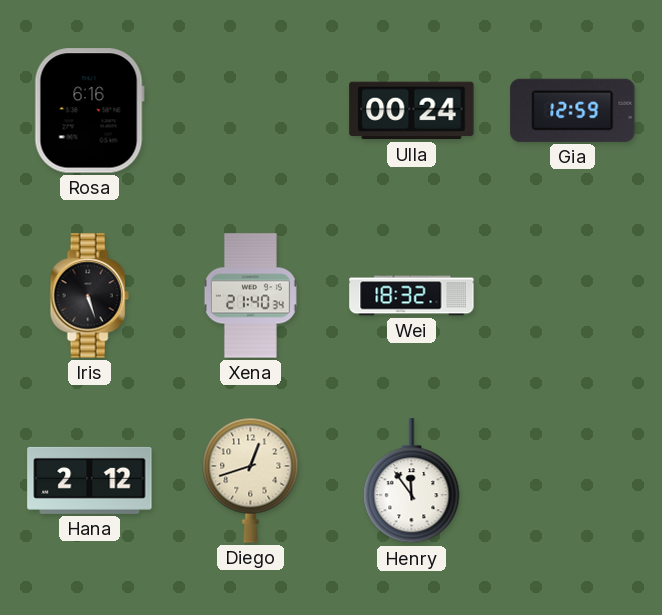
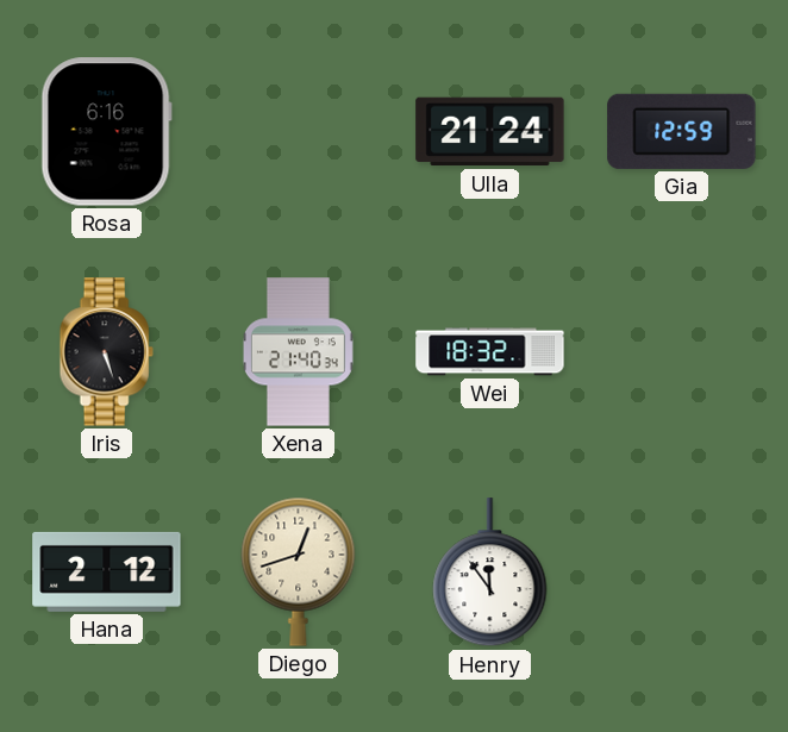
Ulla: 00:24 -> 21:24 (490, 132)
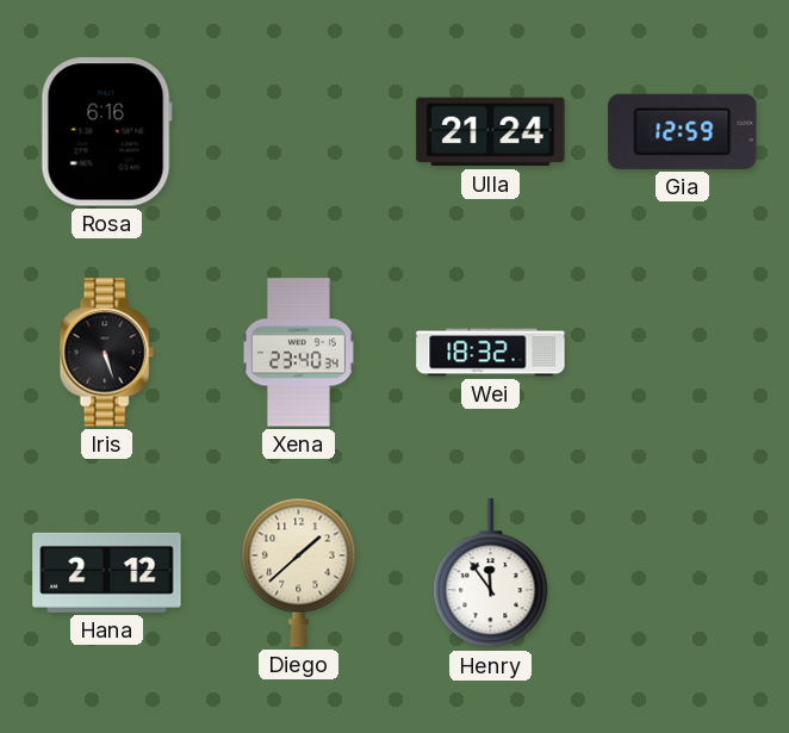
Xena: 21:40 -> 23:40 (298, 353)
Diego: 12:42 -> 1:38 (299, 572)
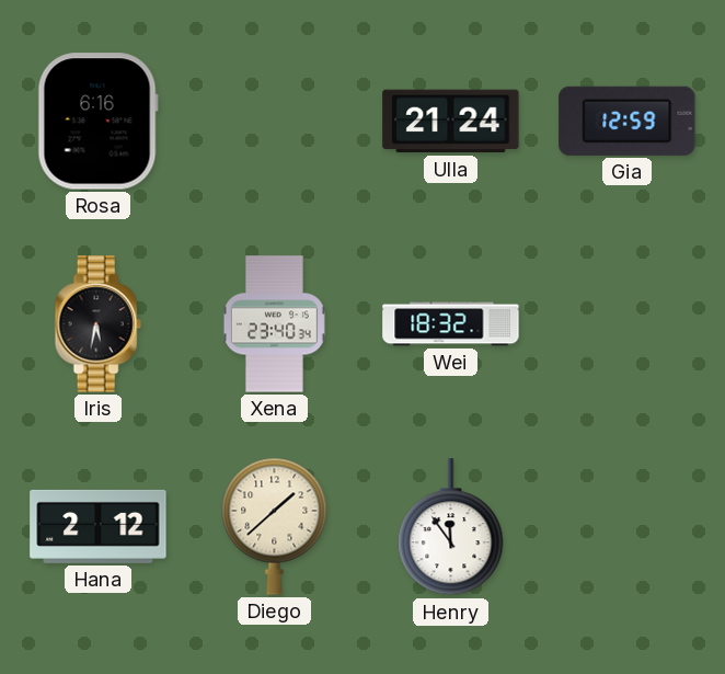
Iris: 5:27 -> 5:32 (97, 324)
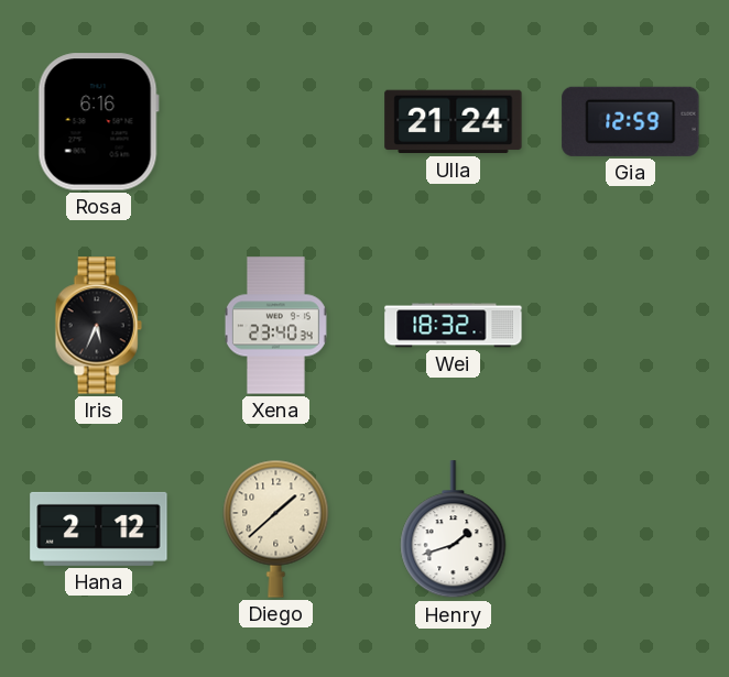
Iris: 5:32 -> 5:34 (98, 326)
Henry: 11:54 -> 1:42 (454, 529)
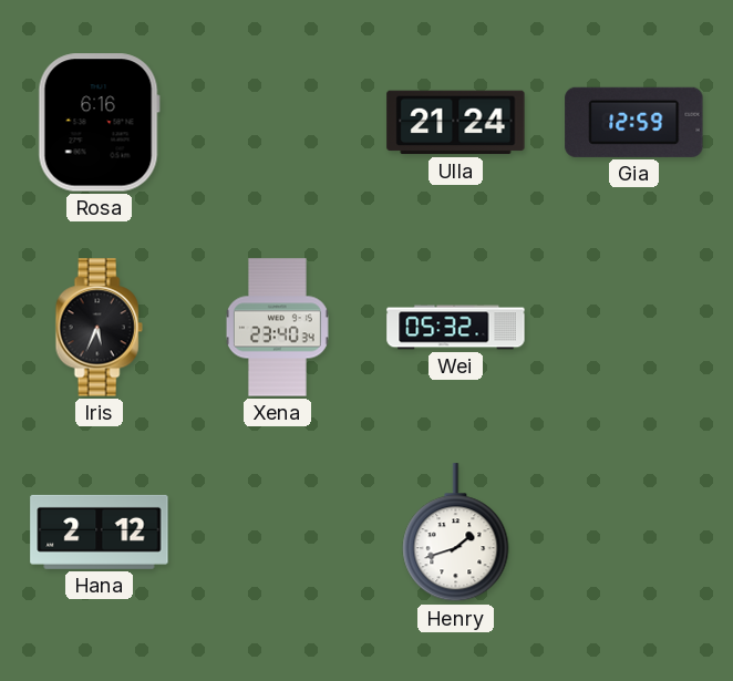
Wei: 18:32 -> 05:32 (456, 328)
Diego: 1:38 -> none (276, 528)
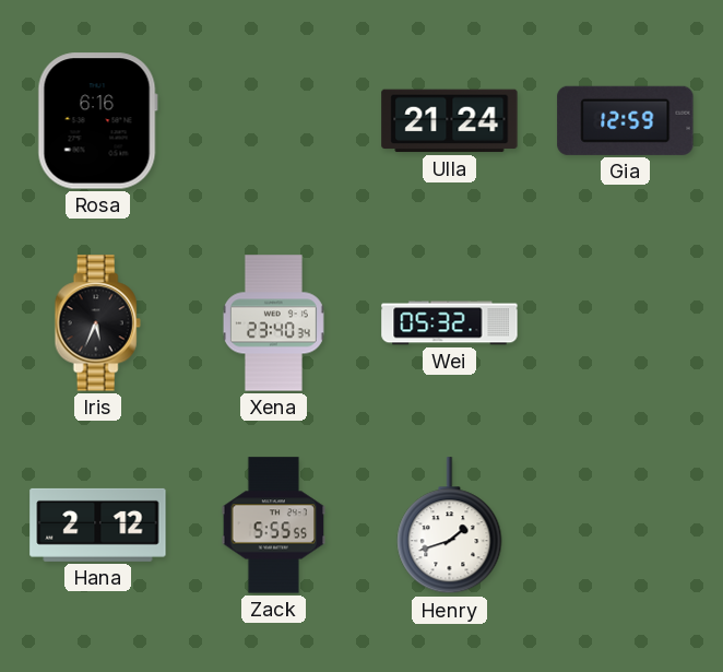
Zack: none -> 5:55 (274, 526)
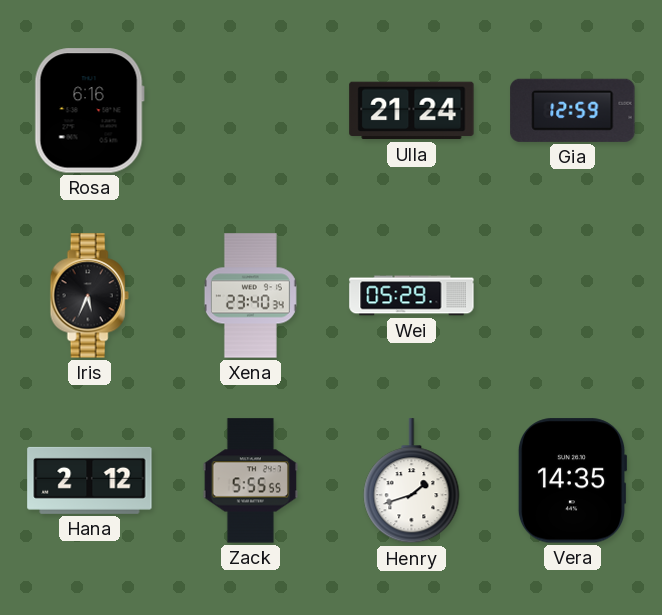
Wei: 05:32 -> 05:29 (412, 296)
Vera: none -> 14:35 (572, 481)
